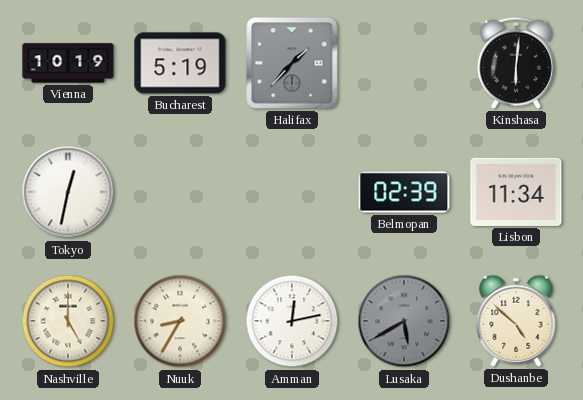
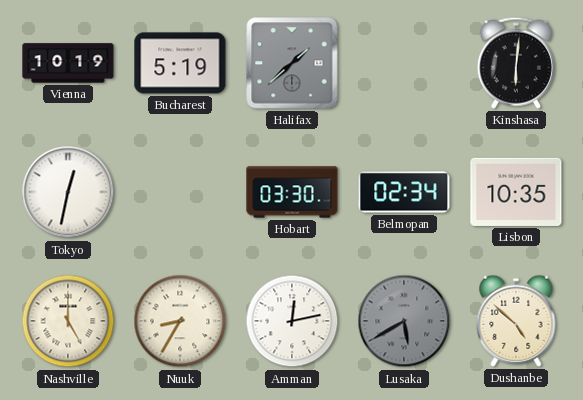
Halifax: 1:37 -> 1:38 (292, 63)
Hobart: none -> 03:30 (292, 192)
Belmopan: 02:39 -> 02:34 (404, 192)
Lisbon: 11:34 -> 10:35 (516, 192)
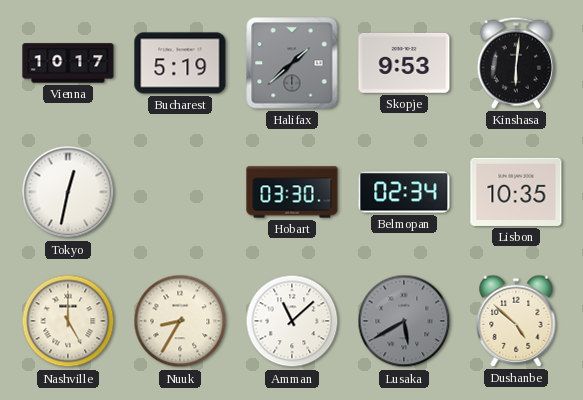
Vienna: 10:19 -> 10:17 (68, 63)
Skopje: none -> 9:53 (404, 63)
Amman: 12:13 -> 11:08 (292, 321)
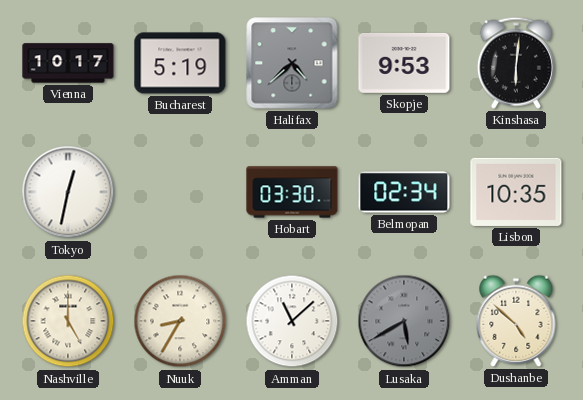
Halifax: 1:38 -> 4:38 (292, 63)
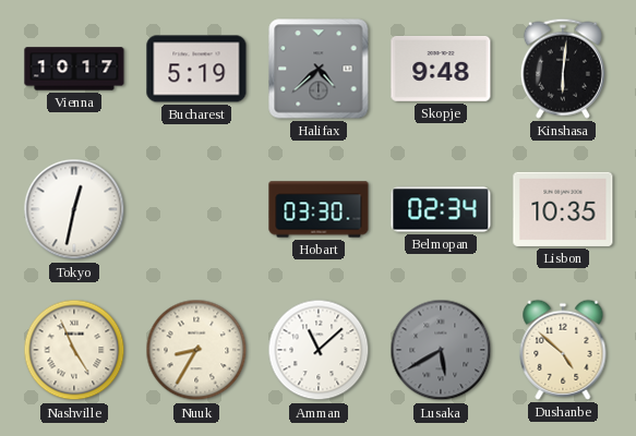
Skopje: 9:53 -> 9:48 (441, 69)
Nashville: 5:00 -> 4:56 (74, 350)
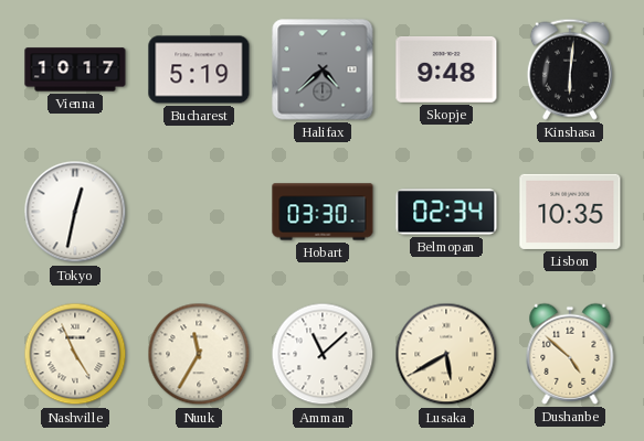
Nuuk: 8:35 -> 11:35 (199, 354)
Lusaka dial: grey -> cream (446, 354)
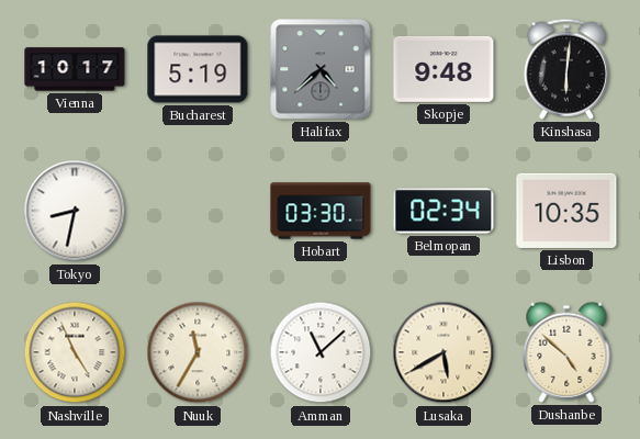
Tokyo: 12:32 -> 8:32 (75, 211)
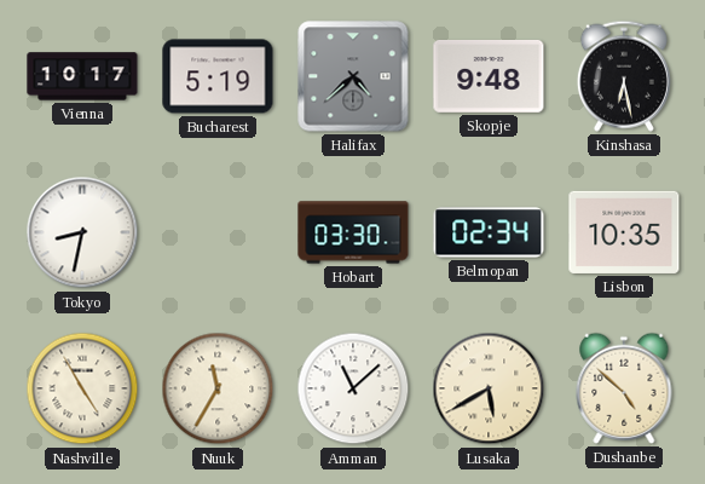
Kinshasa: 6:01 -> 6:28 (624, 76)
Nashville: 4:56 -> 4:55 (82, 388)
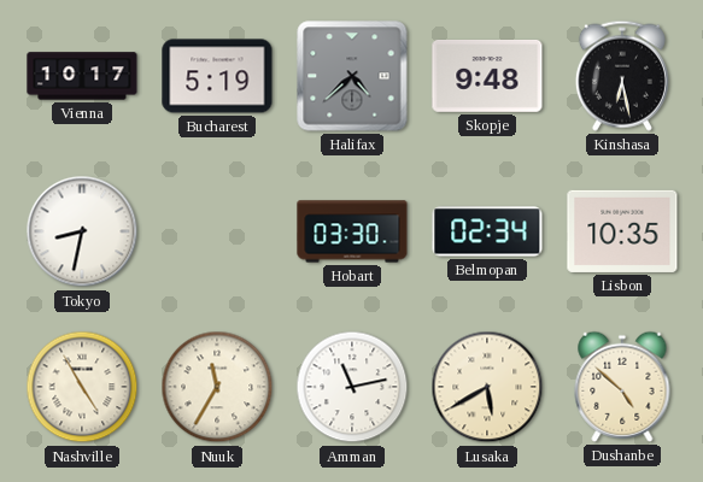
Amman: 11:08 -> 11:13 (352, 387)
